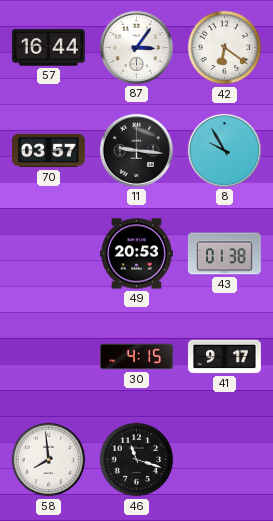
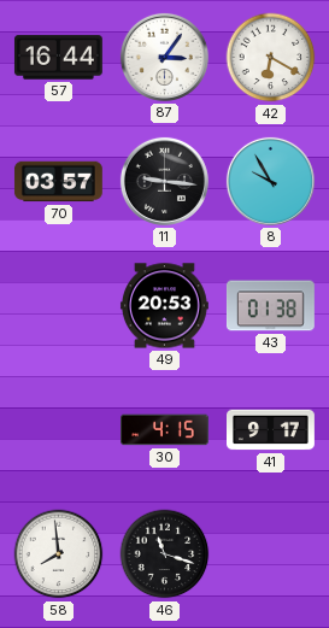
42: 6:21 -> 6:20 (271, 58)
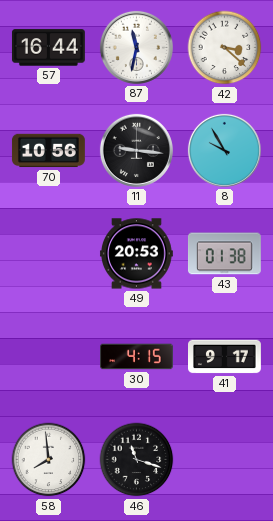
87: 3:06 -> 11:32 (136, 47)
42: 6:20 -> 3:22 (225, 48)
70: 03:57 -> 10:56 (48, 151)
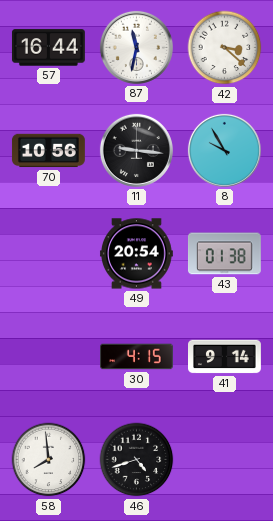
49: 20:53 -> 20:54 (136, 254)
41: 9:17 -> 9:14 (225, 357)
46: 11:18 -> 4:42 (137, 460)
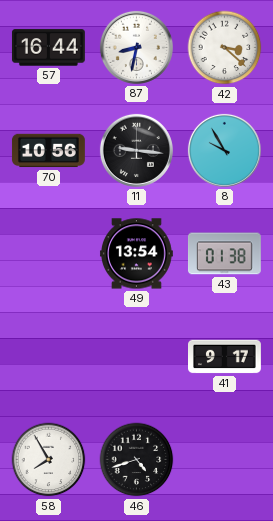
87: 11:32 -> 8:32 (136, 47)
49: 20:54 -> 13:54 (136, 254)
30: 4:15 -> none (137, 357)
41: 9:14 -> 9:17 (225, 357)
58: 7:59 -> 7:55 (49, 460)
